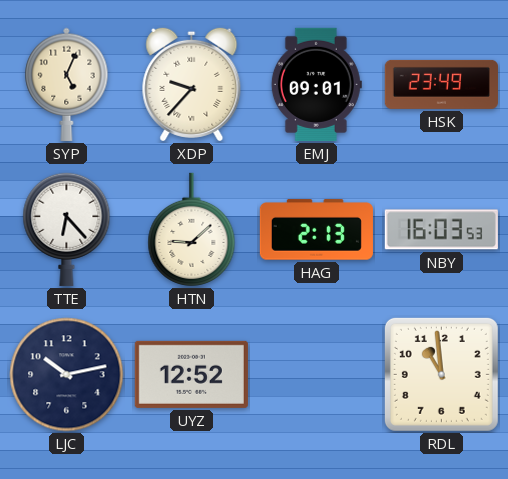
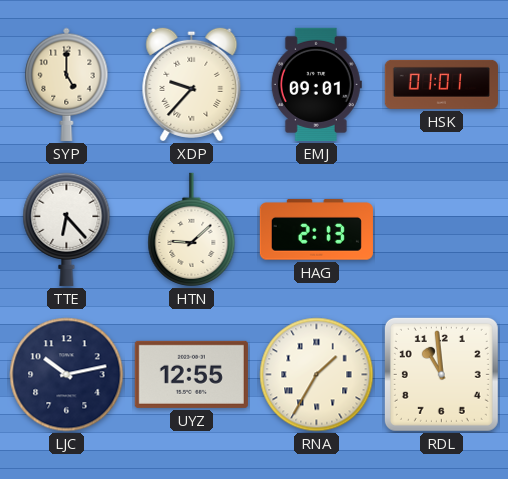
SYP: 5:04 -> 5:00 (67, 84)
HSK: 23:49 -> 01:01 (441, 84)
NBY: 16:03 -> none (441, 230)
UYZ: 12:52 -> 12:55 (191, 374)
RNA: none -> 1:35 (317, 375)
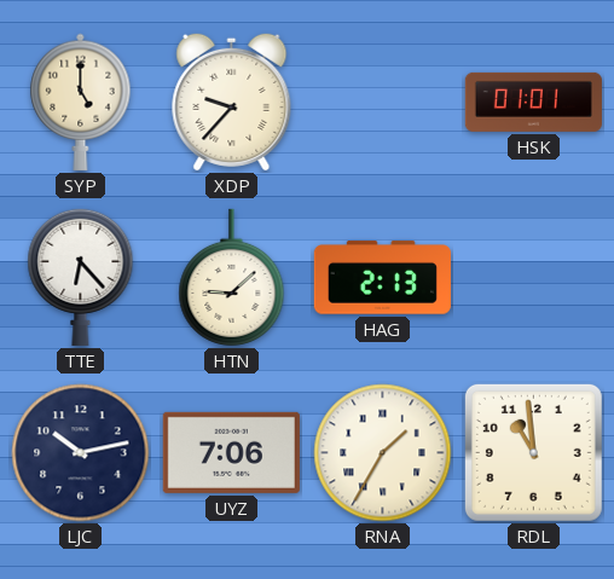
EMJ: 09:01 -> none (316, 84)
UYZ: 12:55 -> 7:06 (231, 452)
